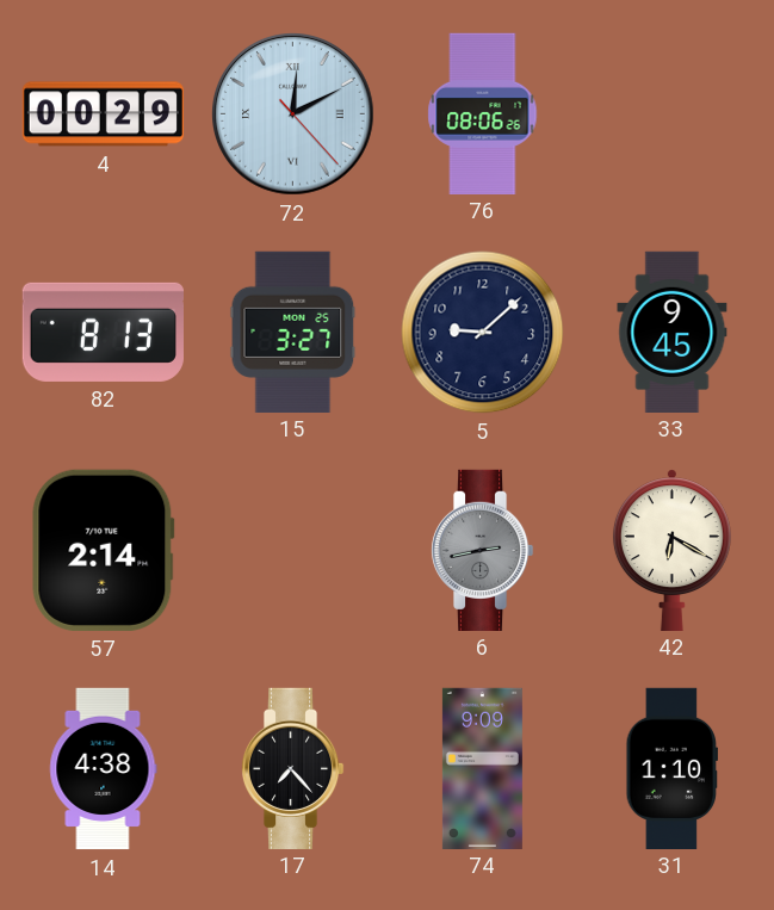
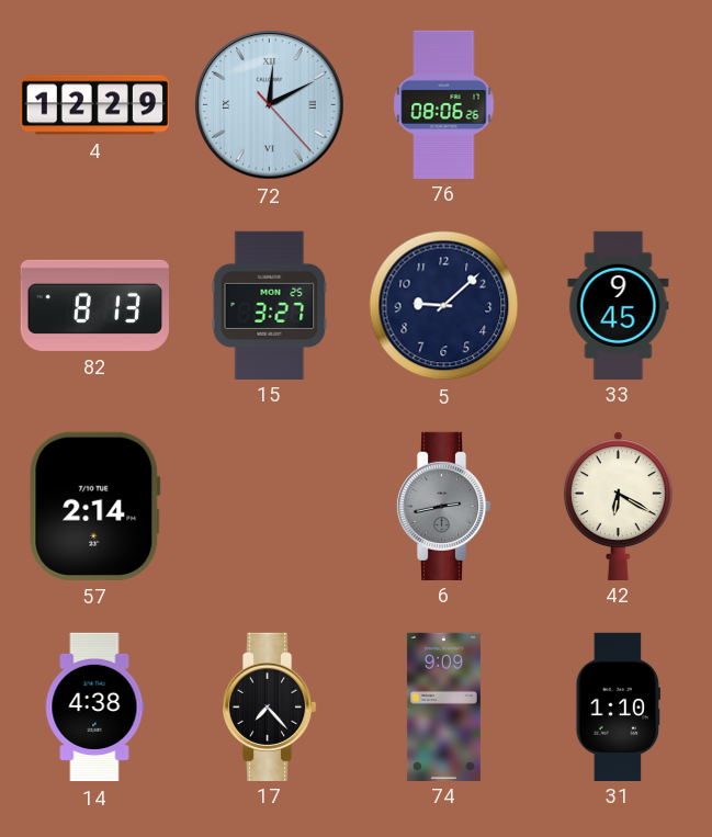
4: 00:29 -> 12:29 (94, 105)
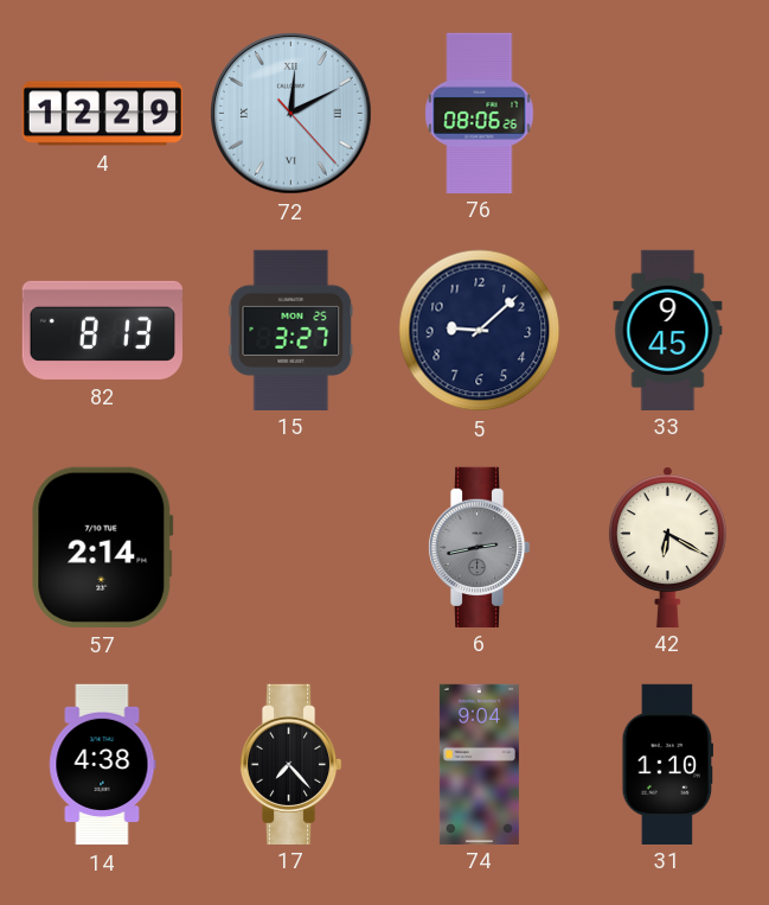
74: 9:09 -> 9:04 (479, 764)
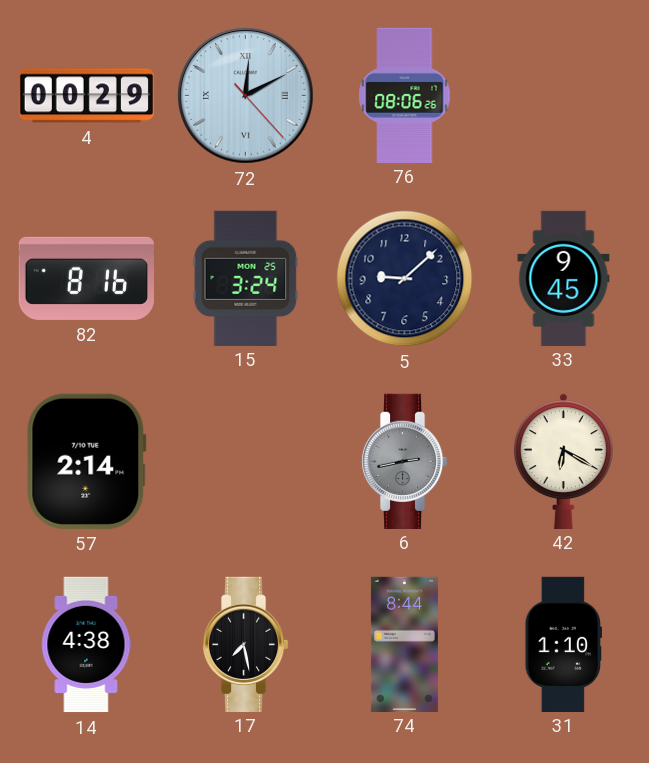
4: 12:29 -> 00:29 (86, 96)
82: 8:13 -> 8:16 (86, 278)
15: 3:27 -> 3:24 (246, 278)
17: 7:23 -> 7:28 (245, 644)
74: 9:04 -> 8:44 (404, 644)
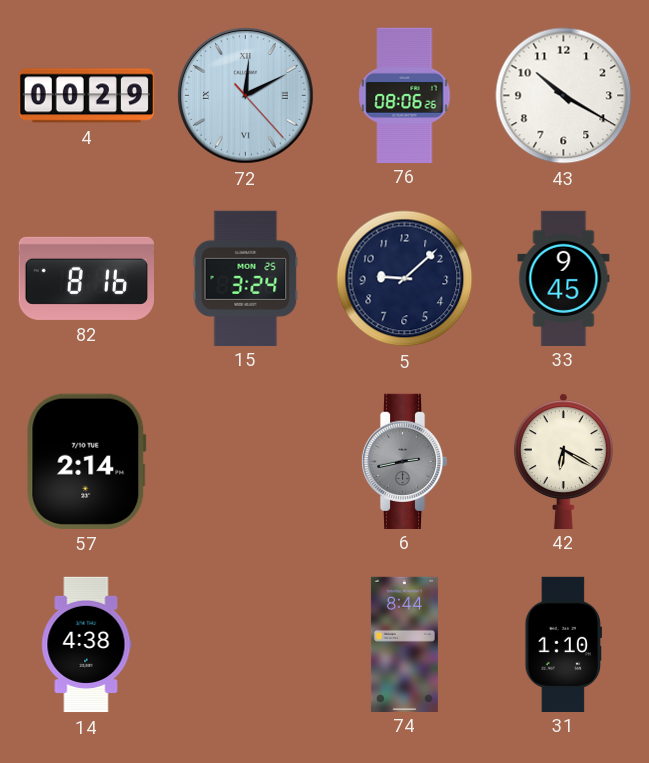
43: none -> 10:20 (564, 96)
17: 7:28 -> none (245, 644)
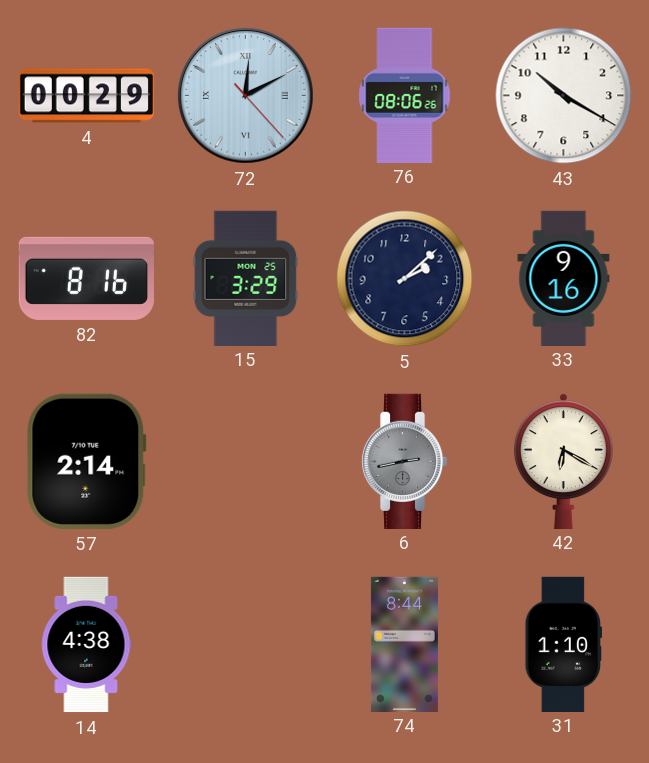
15: 3:24 -> 3:29 (246, 278)
5: 9:08 -> 2:08 (405, 279)
33: 9:45 -> 9:16 (564, 278)
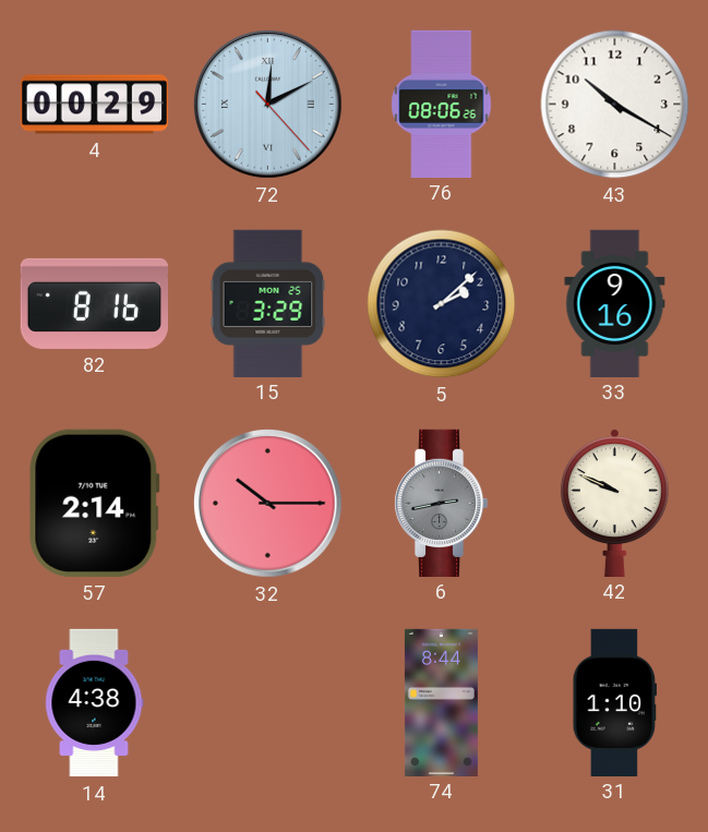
32: none -> 10:15 (268, 504)
42: 6:20 -> 9:49 (614, 503)
